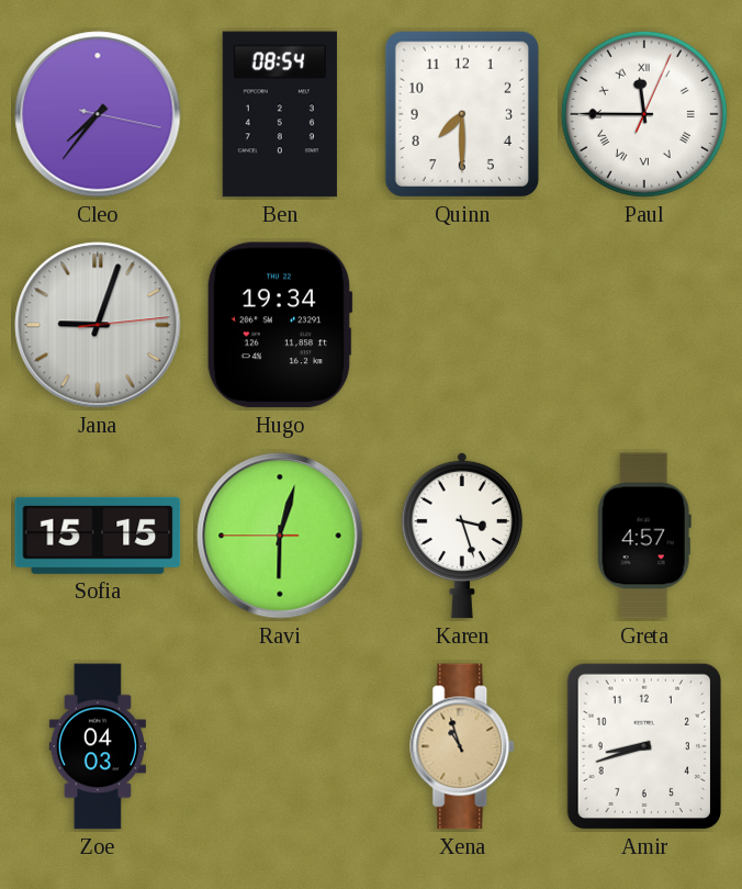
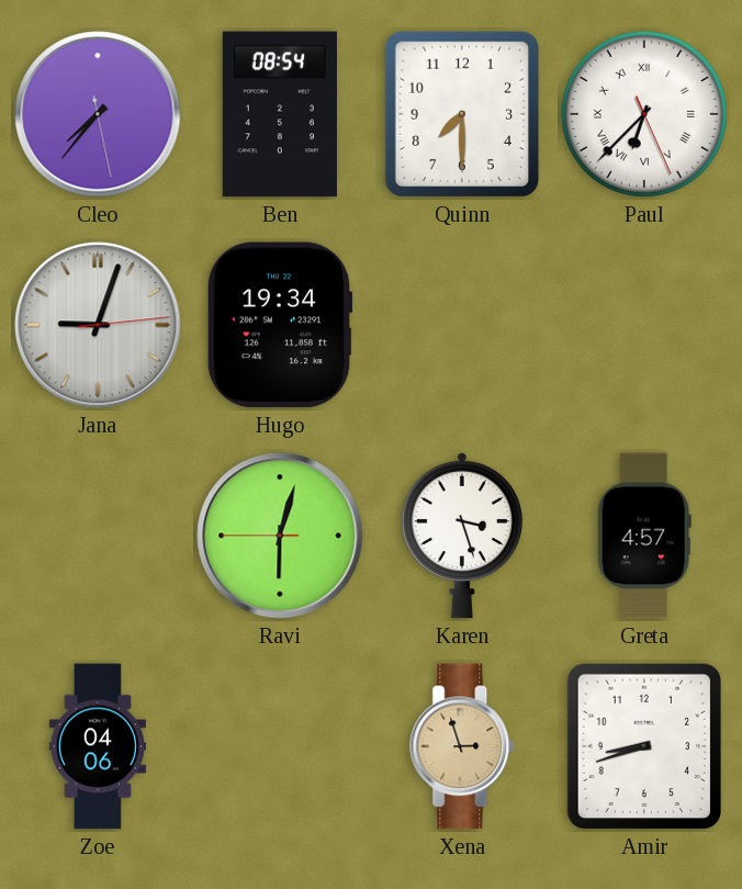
Cleo: 7:36:17 -> 7:36:28 (98, 114)
Paul: 11:45 -> 6:37 (644, 114)
Sofia: 15:15 -> none (98, 536)
Zoe: 04:03 -> 04:06 (97, 746)
Xena: 10:57 -> 2:57 (463, 746)
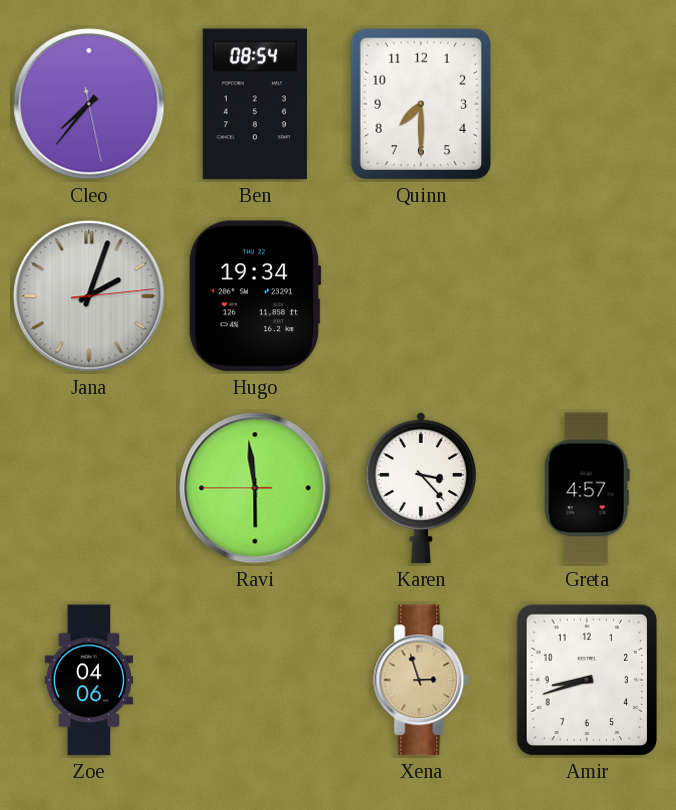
Paul: 6:37 -> none (644, 114)
Jana: 9:03 -> 2:03 (89, 296)
Ravi: 6:02 -> 5:58 (255, 488)
Karen: 3:27 -> 3:23 (420, 488)
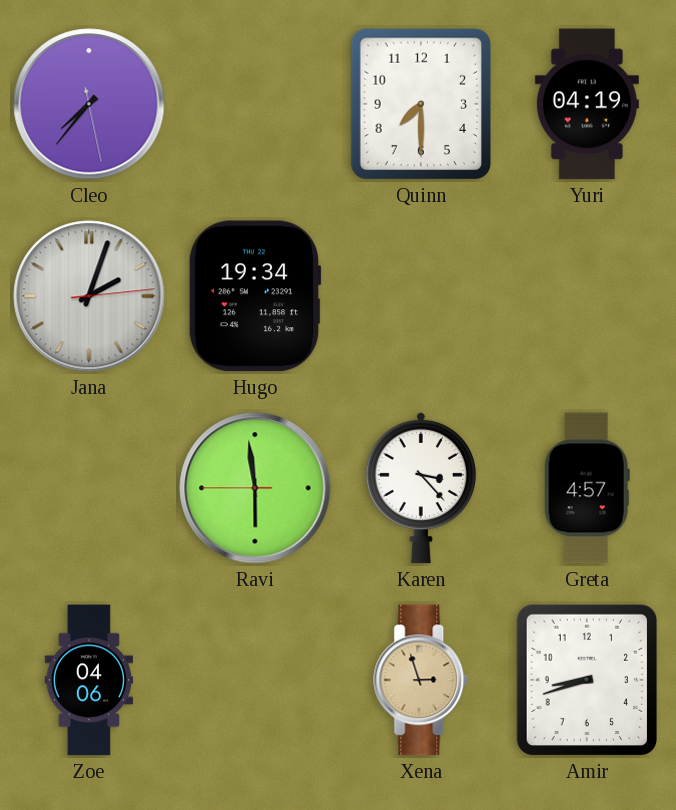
Ben: 08:54 -> none (255, 104)
Yuri: none -> 04:19 (587, 104)
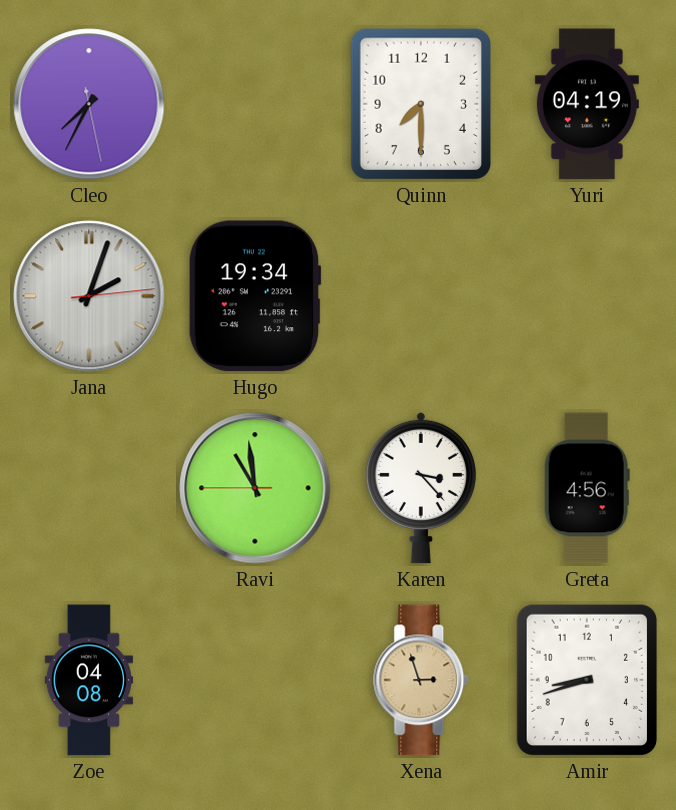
Cleo: 7:36 -> 7:34 (89, 104)
Ravi: 5:58 -> 10:58 (255, 488)
Greta: 4:57 -> 4:56 (587, 488)
Zoe: 04:06 -> 04:08 (88, 680)
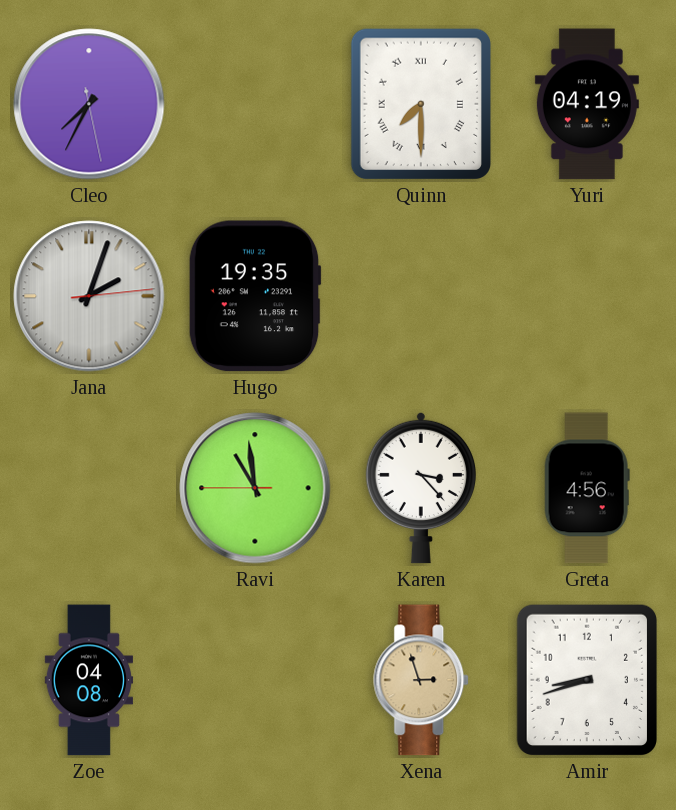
Quinn numerals: Arabic -> Roman (420, 104)
Hugo: 19:34 -> 19:35 (255, 296)
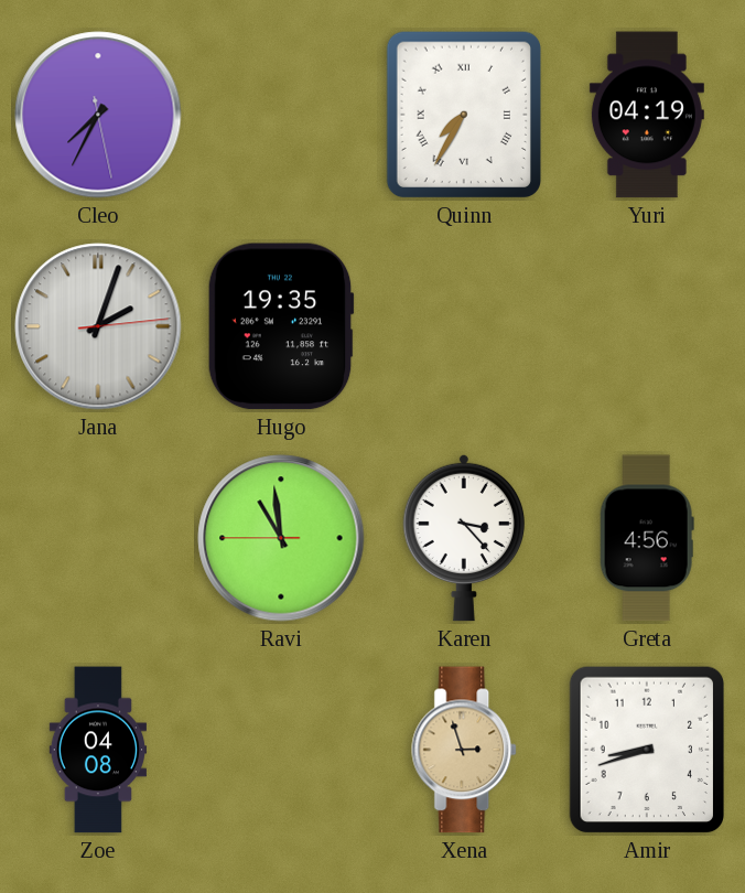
Quinn: 7:30 -> 7:35 (463, 115)
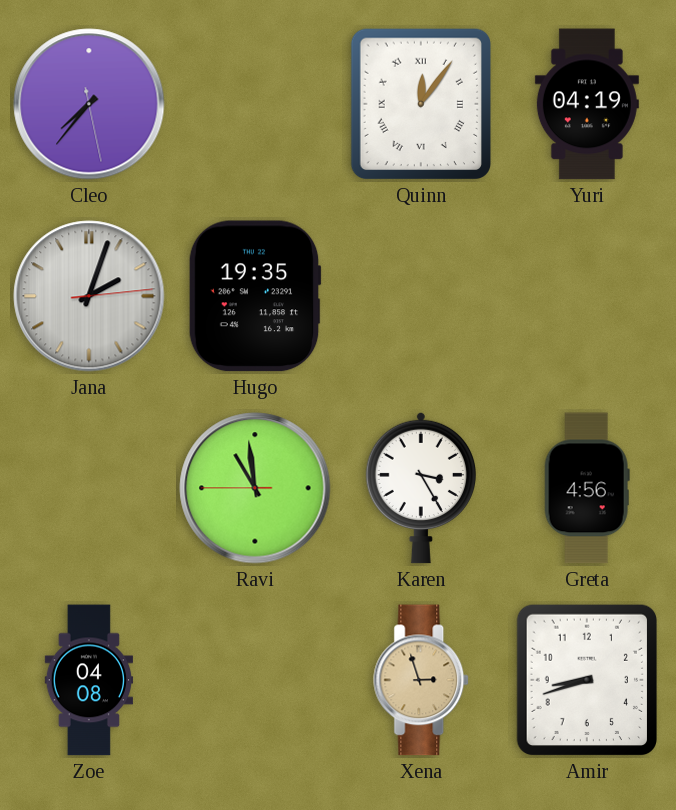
Cleo: 7:34 -> 7:36 (89, 104)
Quinn: 7:35 -> 12:06 (420, 104)
Karen: 3:23 -> 3:25 (420, 488)
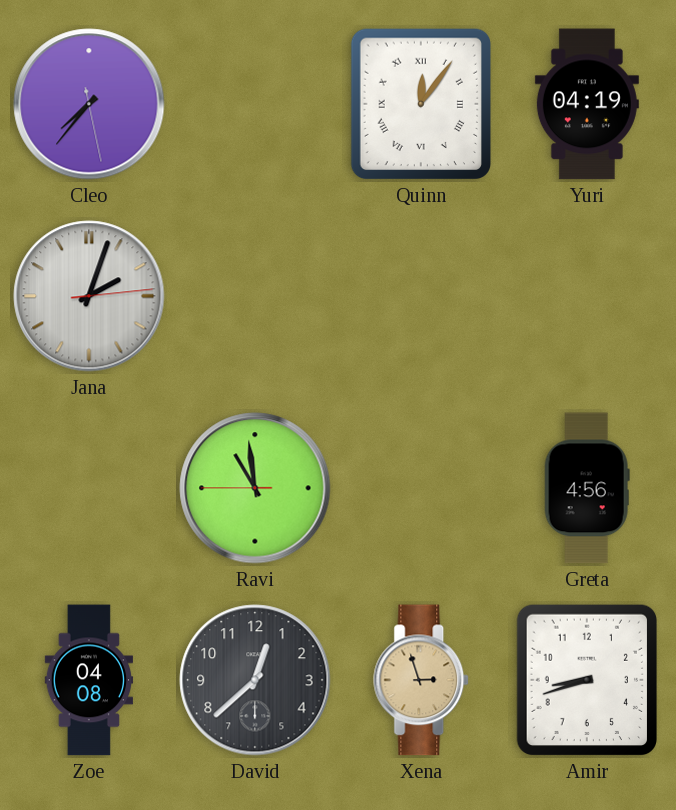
Hugo: 19:35 -> none (255, 296)
Karen: 3:25 -> none (420, 488)
David: none -> 12:38 (255, 680)
